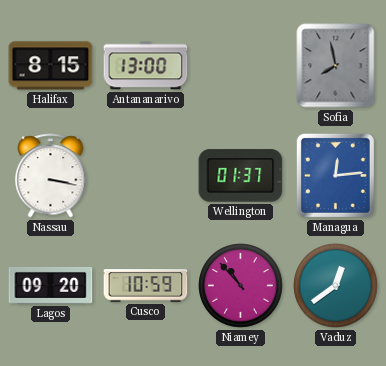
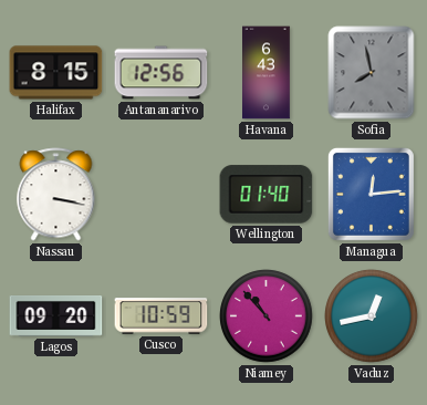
Antananarivo: 13:00 -> 12:56 (162, 73)
Havana: none -> 6:43 (267, 73)
Wellington: 01:37 -> 01:40 (267, 195)
Vaduz: 12:39 -> 12:43 (372, 316)
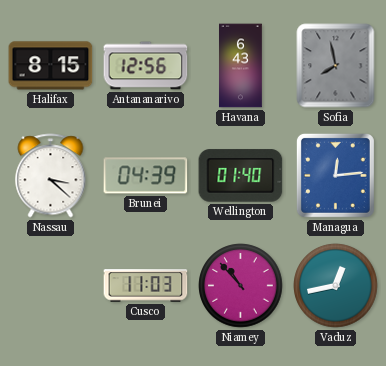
Nassau: 3:17 -> 3:22 (51, 176)
Brunei: none -> 04:39 (146, 176)
Lagos: 09:20 -> none (56, 315)
Cusco: 10:59 -> 11:03 (146, 286)
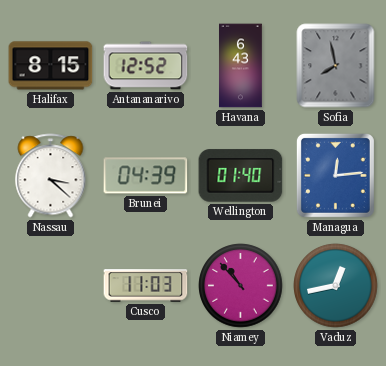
Antananarivo: 12:56 -> 12:52 (146, 66)
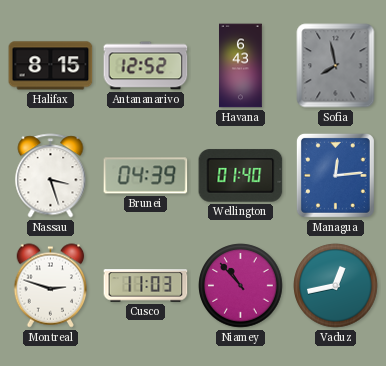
Nassau: 3:22 -> 3:27 (51, 176)
Montreal: none -> 2:48 (51, 286)
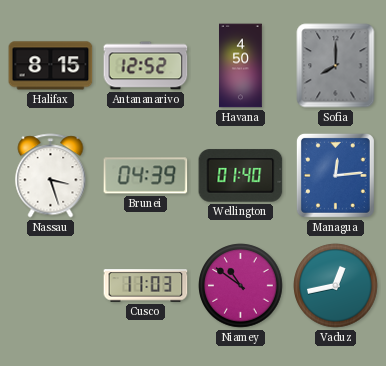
Havana: 6:43 -> 4:50 (241, 66)
Sofia: 7:58 -> 8:00 (336, 66)
Montreal: 2:48 -> none (51, 286)
Niamey: 10:53 -> 10:51 (241, 286)
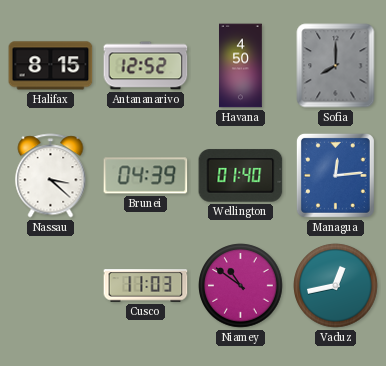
Nassau: 3:27 -> 3:22 (51, 176)
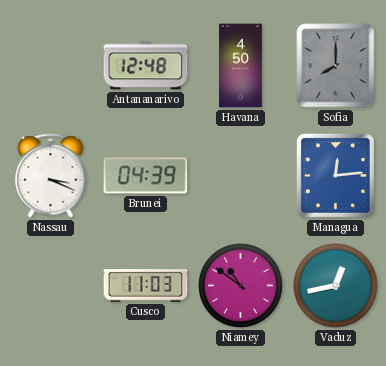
Halifax: 8:15 -> none (51, 66)
Antananarivo: 12:52 -> 12:48 (146, 66)
Nassau: 3:22 -> 3:19 (51, 176)
Wellington: 01:40 -> none (241, 176)
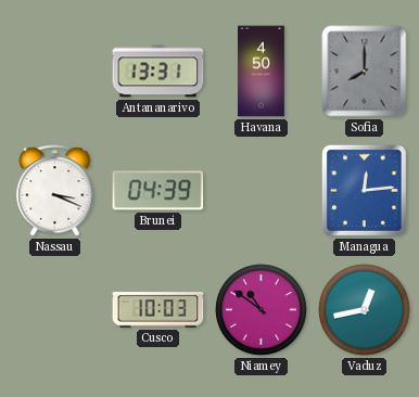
Antananarivo: 12:48 -> 13:31 (158, 72)
Cusco: 11:03 -> 10:03 (158, 310)
